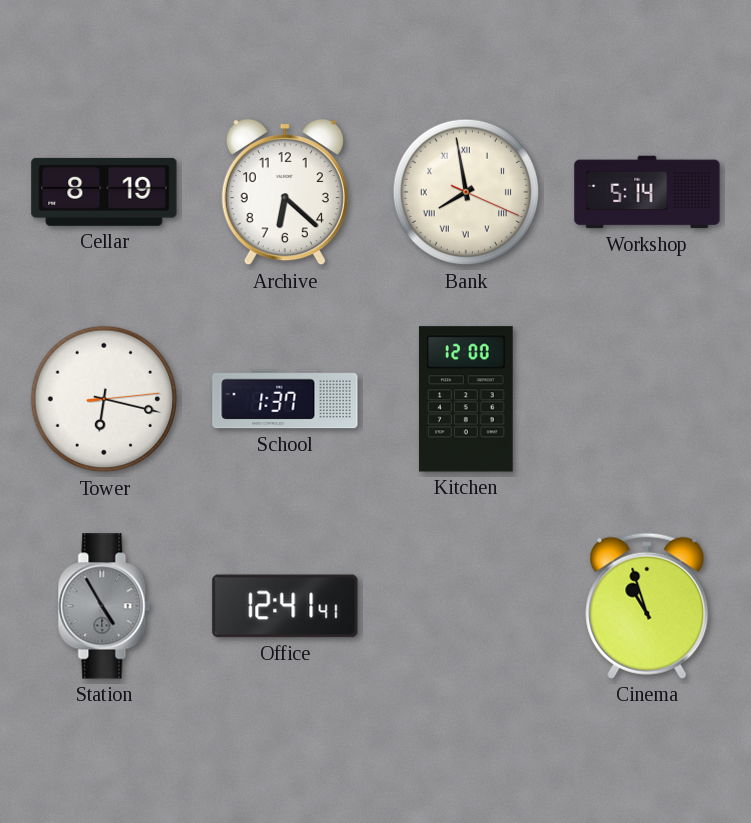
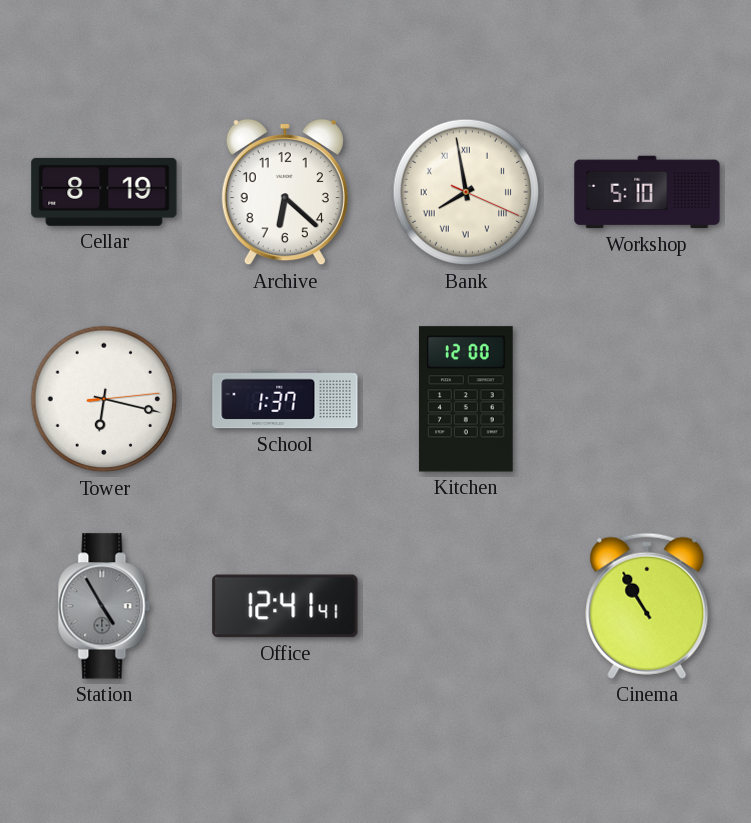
Workshop: 5:14 -> 5:10 (647, 192)
Cinema: 10:57 -> 10:55 (647, 606)
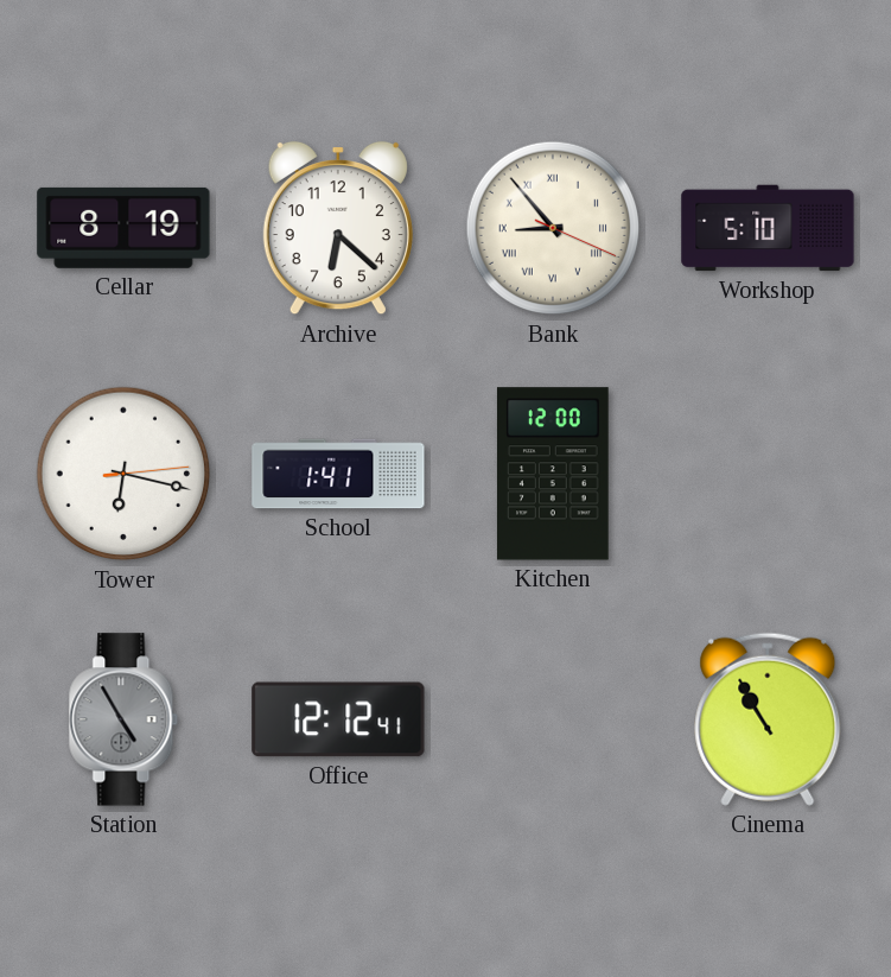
Bank: 7:58 -> 8:53 (553, 228)
School: 1:37 -> 1:41 (338, 474)
Office: 12:41 -> 12:12 (338, 719)
